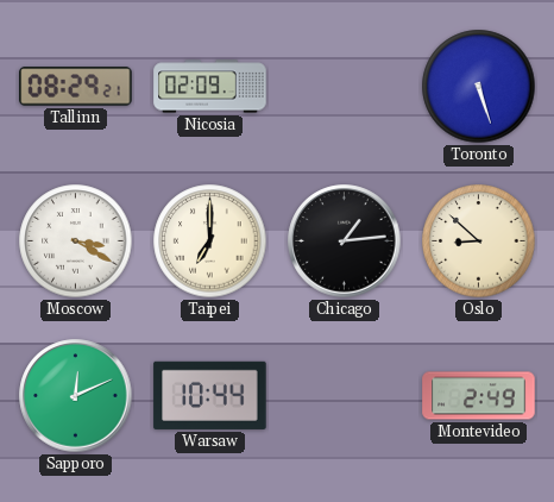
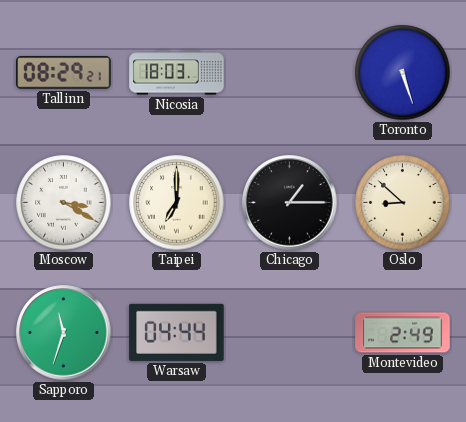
Nicosia: 02:09 -> 18:03 (177, 73)
Chicago: 1:14 -> 1:15 (290, 203)
Sapporo: 12:11 -> 11:33 (64, 333)
Warsaw: 10:44 -> 04:44 (177, 332)
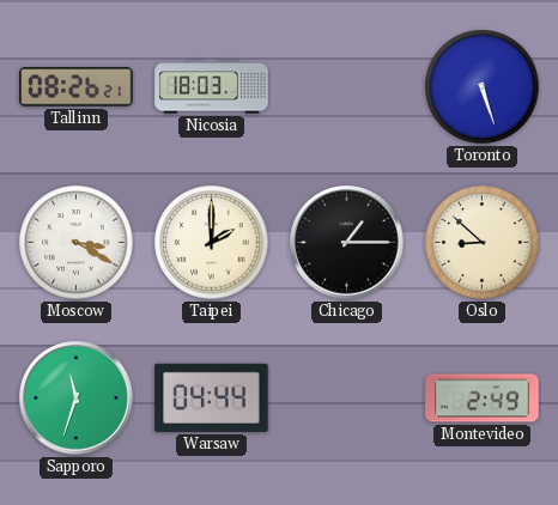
Tallinn: 08:29 -> 08:26 (77, 87)
Taipei: 7:00 -> 2:00 (212, 243)
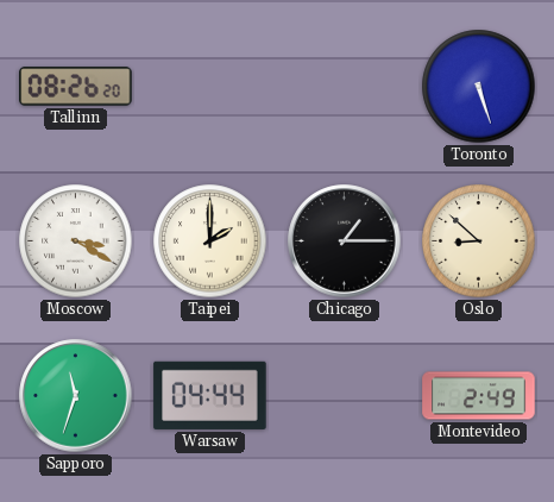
Tallinn: 08:26:21 -> 08:26:20 (76, 87)
Nicosia: 18:03 -> none (212, 87)
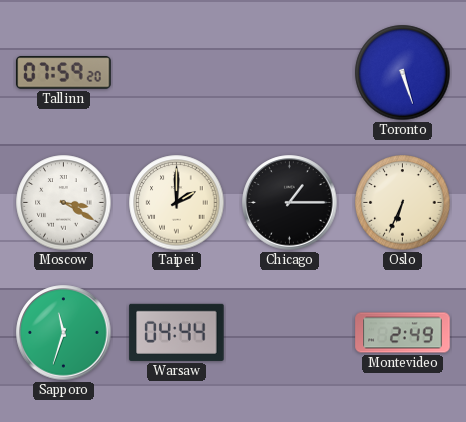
Tallinn: 08:26 -> 07:59 (64, 73)
Oslo: 8:52 -> 6:34 (403, 203)
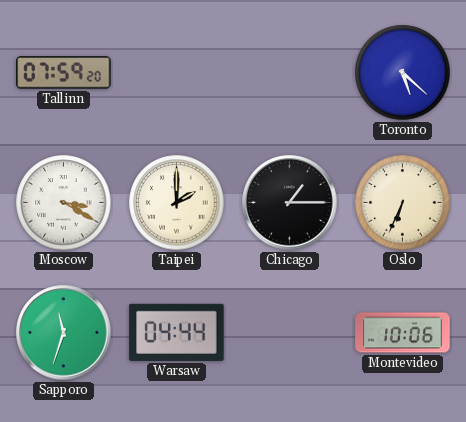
Toronto: 5:27 -> 5:22 (403, 73)
Montevideo: 2:49 -> 10:06 (403, 333)
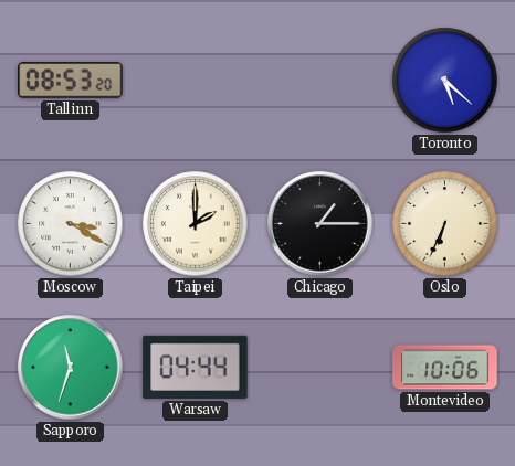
Tallinn: 07:59 -> 08:53 (71, 81)
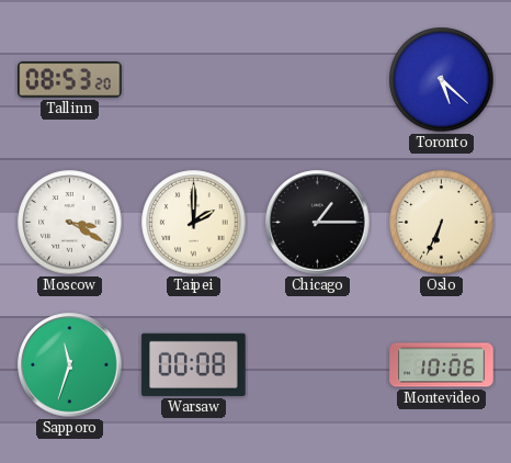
Warsaw: 04:44 -> 00:08 (194, 364)
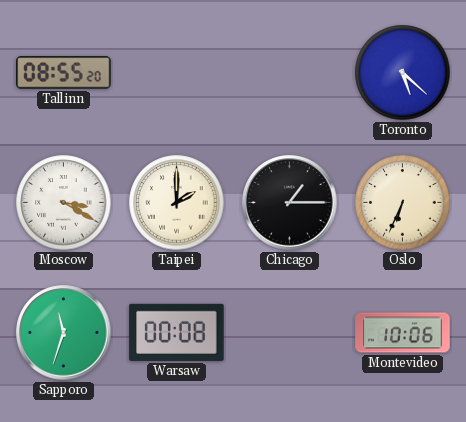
Tallinn: 08:53 -> 08:55 (64, 73)
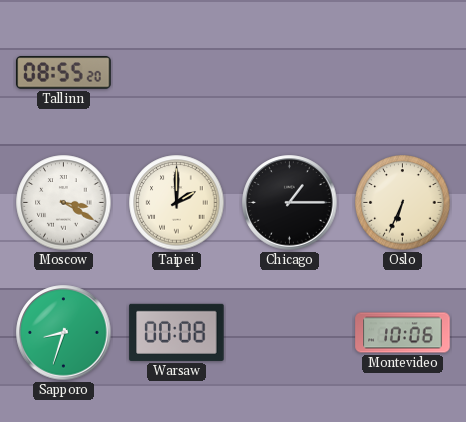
Toronto: 5:22 -> none (403, 73)
Sapporo: 11:33 -> 8:33 (64, 333)
